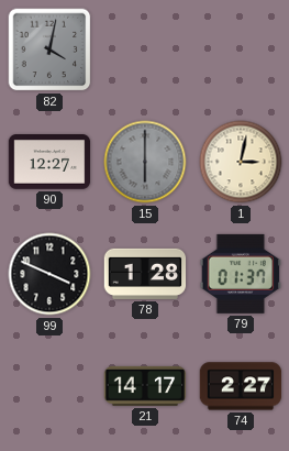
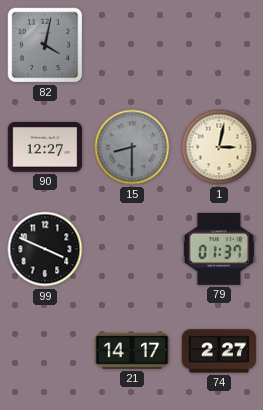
15: 6:00 -> 8:30 (132, 147)
78: 1:28 -> none (145, 274)
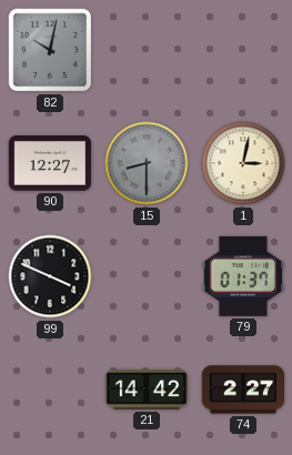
82: 4:02 -> 10:02 (50, 50)
21: 14:17 -> 14:42 (147, 390)
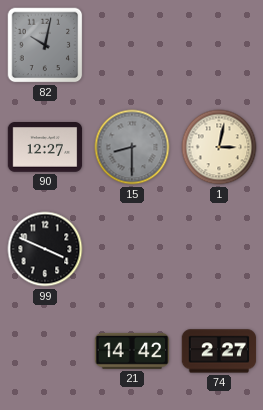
79: 01:37 -> none (242, 276)
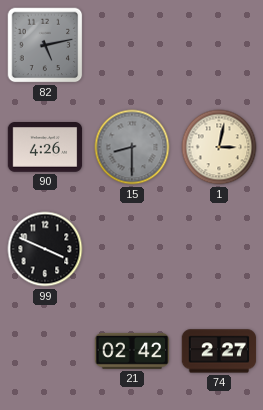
82: 10:02 -> 5:13 (45, 45)
90: 12:27 -> 4:26 (45, 147)
21: 14:42 -> 02:42 (132, 351)
